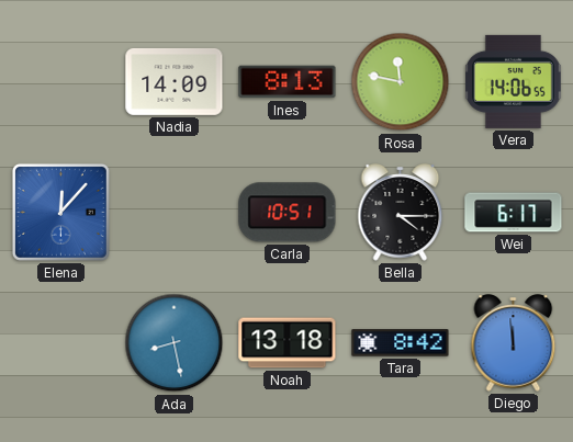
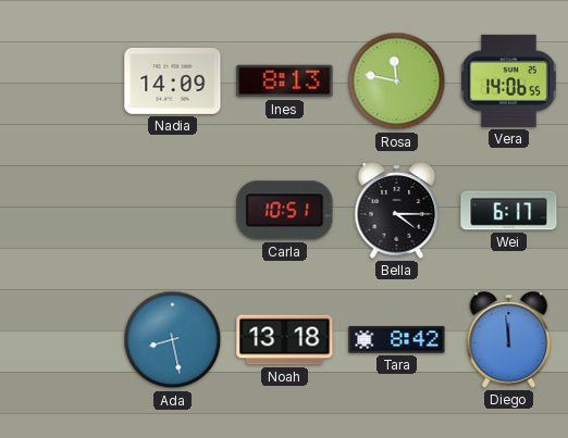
Elena: 12:07 -> none (60, 212)
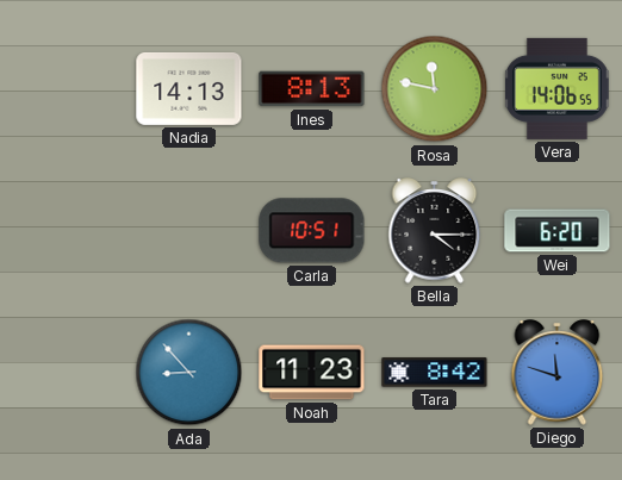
Nadia: 14:09 -> 14:13 (189, 88)
Wei: 6:17 -> 6:20 (558, 231)
Ada: 8:28 -> 8:53 (189, 373)
Noah: 13:18 -> 11:23 (312, 373)
Diego: 11:59 -> 11:48 (558, 373)
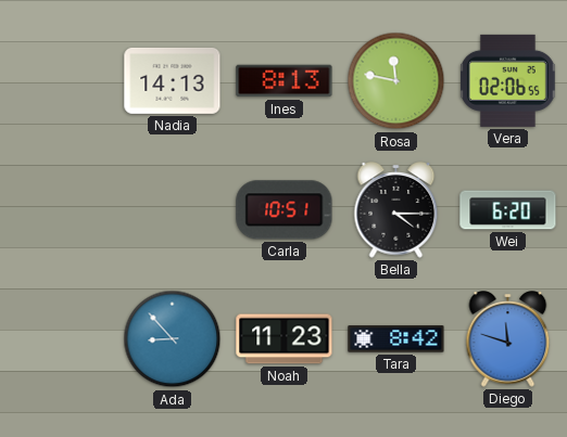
Vera: 14:06 -> 02:06 (508, 80)
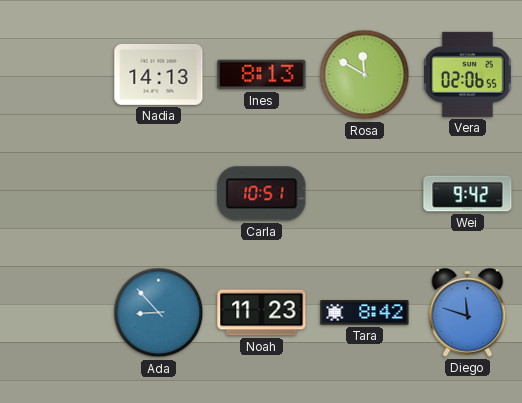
Rosa: 11:47 -> 11:50 (365, 75)
Bella: 4:15 -> none (396, 210)
Wei: 6:20 -> 9:42 (468, 194)
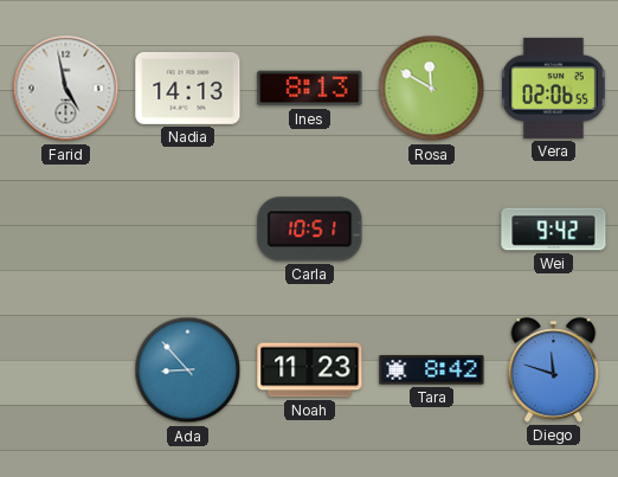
Farid: none -> 4:58 (66, 89)
